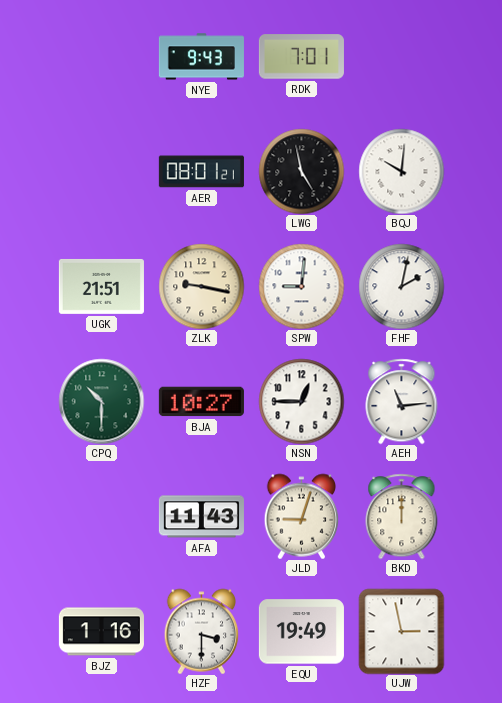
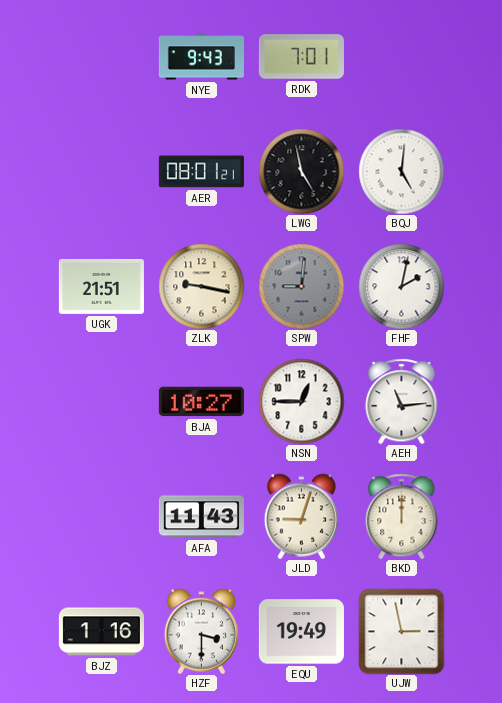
BQJ: 10:01 -> 5:01 (401, 171)
SPW dial: white -> grey (301, 286)
CPQ: 10:30 -> none (101, 401)
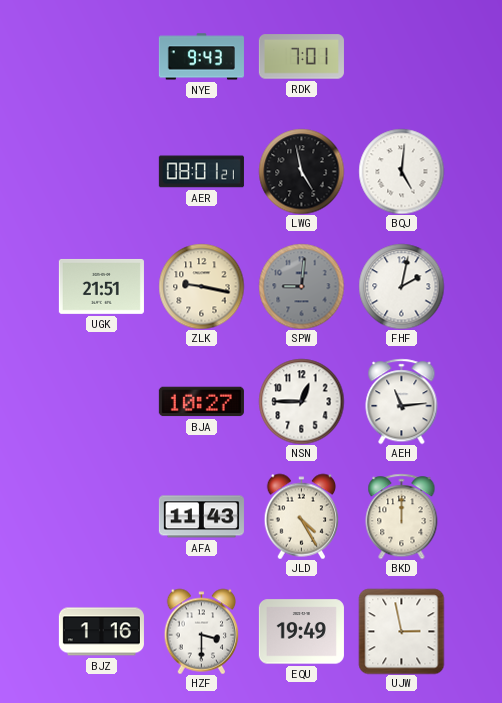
JLD: 9:03 -> 4:25 (302, 516)
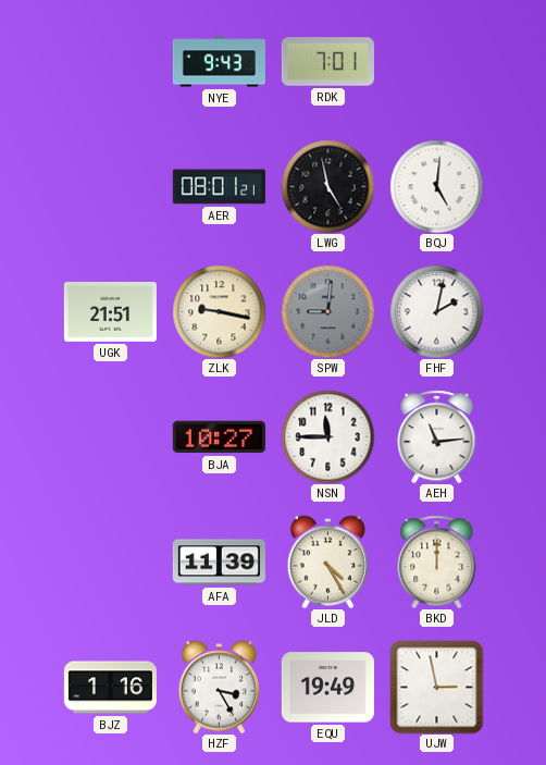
NSN: 12:45 -> 11:45 (327, 436)
AFA: 11:43 -> 11:39 (219, 563)
HZF: 3:30 -> 3:25 (220, 687)
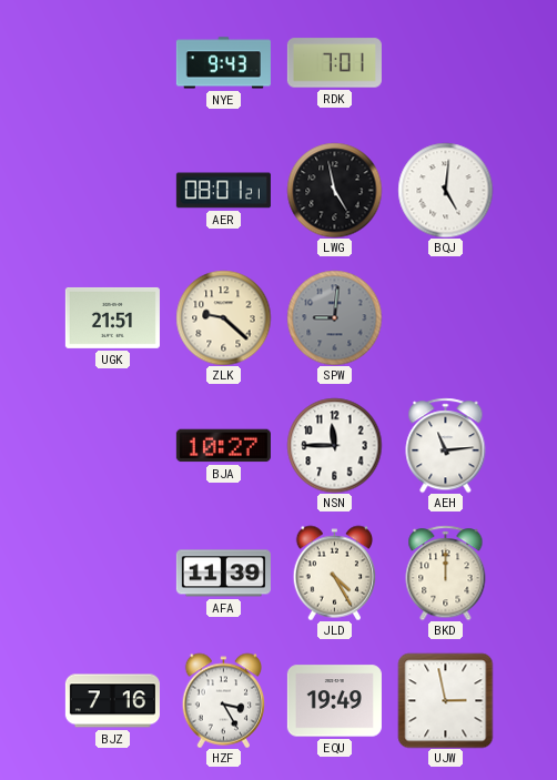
ZLK: 9:17 -> 9:22 (223, 317)
FHF: 2:02 -> none (436, 311)
BJZ: 1:16 -> 7:16 (112, 701)
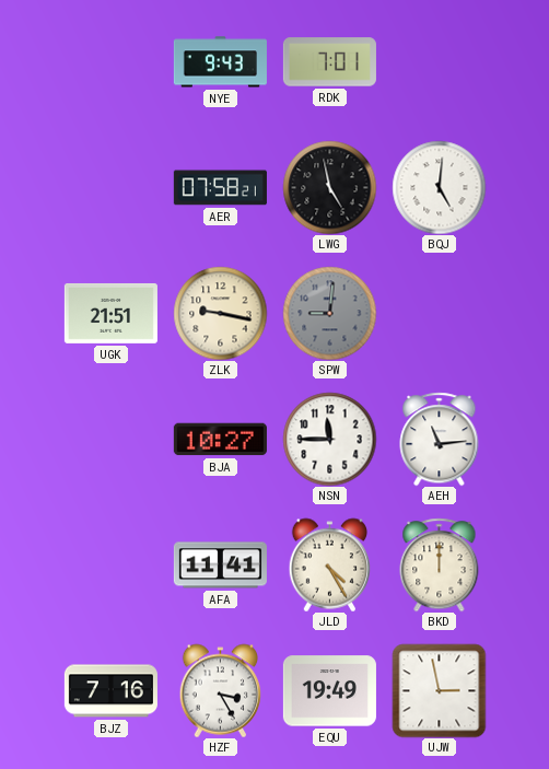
AER: 08:01 -> 07:58 (220, 188)
ZLK: 9:22 -> 9:17 (220, 313)
AFA: 11:39 -> 11:41 (220, 566)
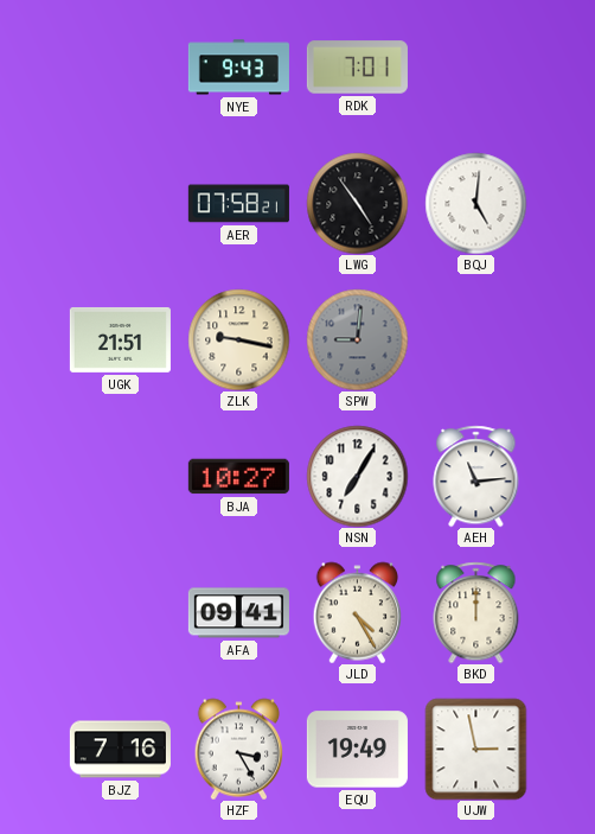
LWG: 4:58 -> 4:54 (357, 203)
NSN: 11:45 -> 7:05 (357, 476)
AFA: 11:41 -> 09:41 (238, 613)
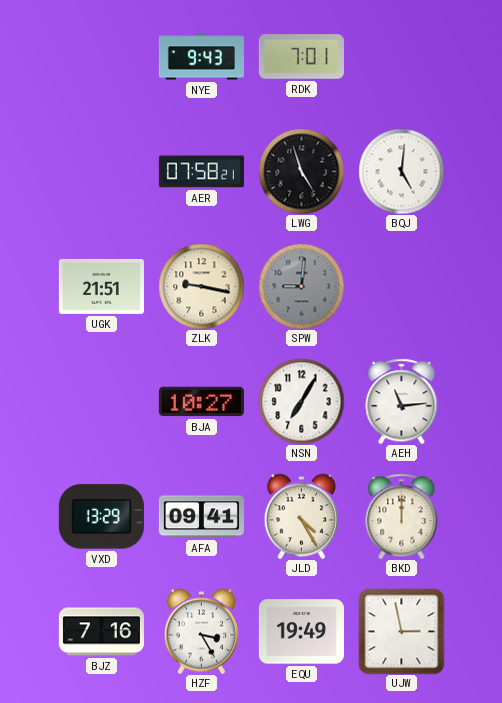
LWG: 4:54 -> 4:57 (301, 171)
VXD: none -> 13:29 (101, 517)
